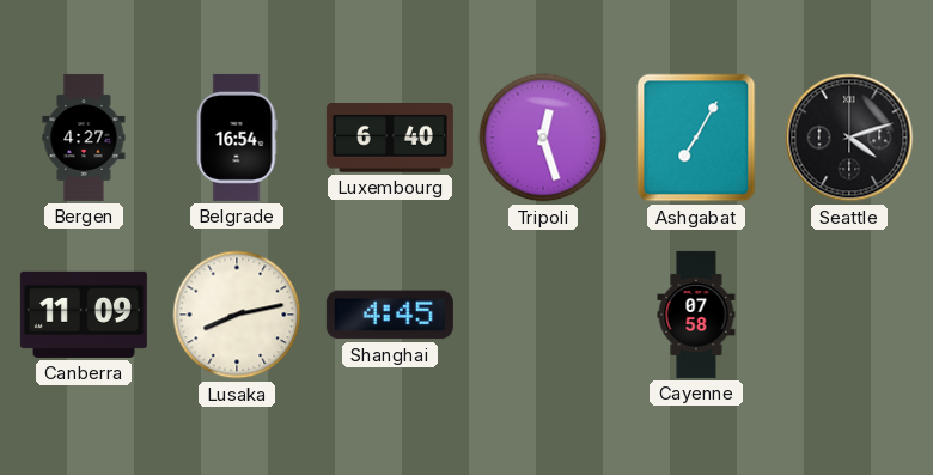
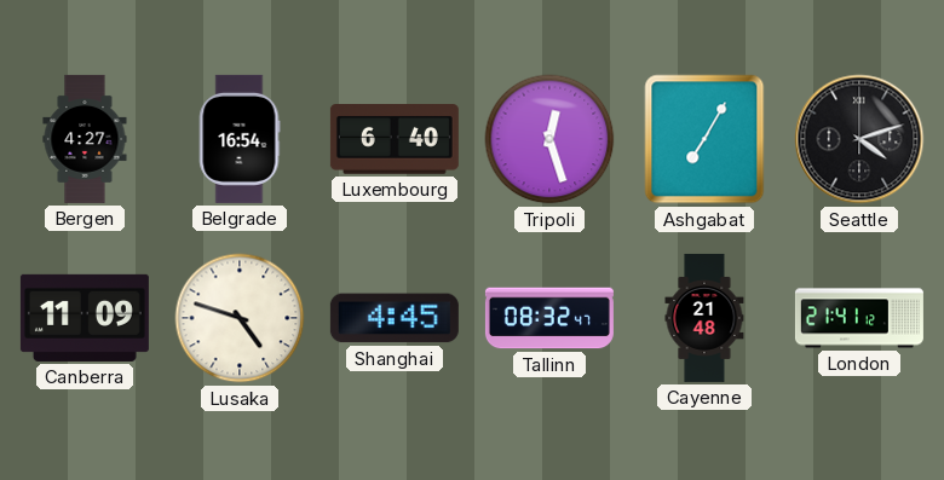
Lusaka: 8:13 -> 4:48 (240, 318)
Tallinn: none -> 08:32 (549, 318)
Cayenne: 07:58 -> 21:48 (704, 318)
London: none -> 21:41 (859, 318)
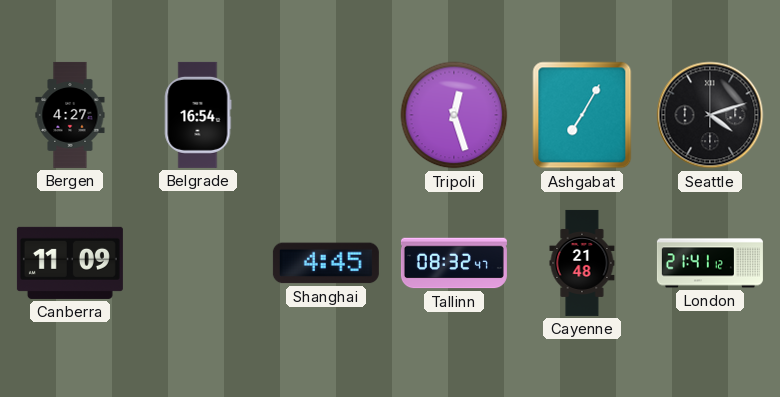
Luxembourg: 6:40 -> none (395, 140)
Lusaka: 4:48 -> none (240, 318)
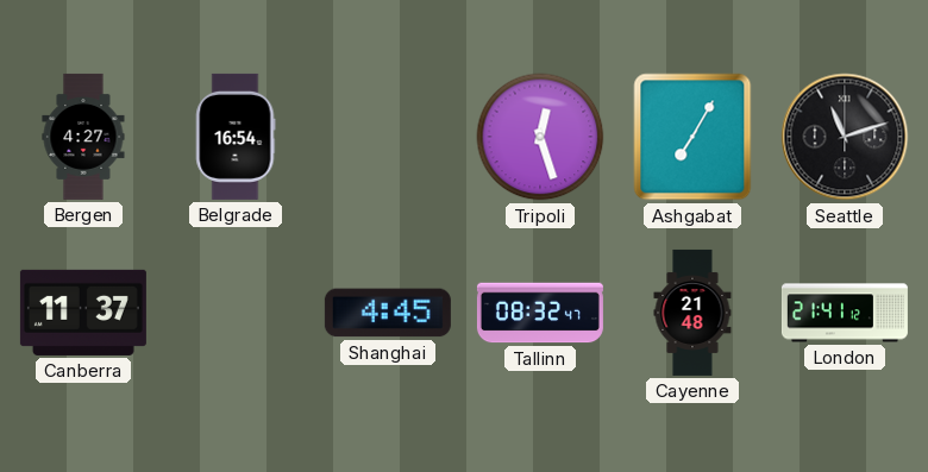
Seattle: 4:12 -> 11:12 (845, 137)
Canberra: 11:09 -> 11:37 (83, 313)
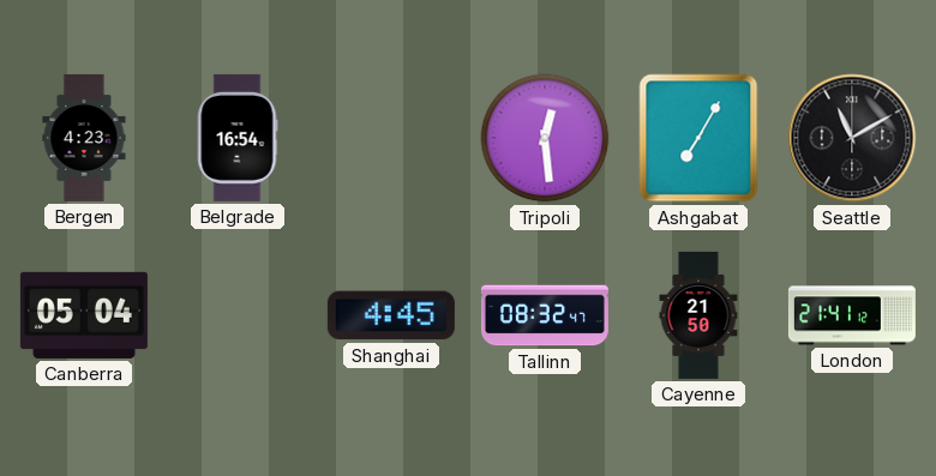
Bergen: 4:27 -> 4:23 (84, 138)
Tripoli: 12:27 -> 12:29 (545, 138)
Seattle: 11:12 -> 11:10 (852, 138)
Canberra: 11:37 -> 05:04 (84, 315)
Cayenne: 21:48 -> 21:50 (698, 315)
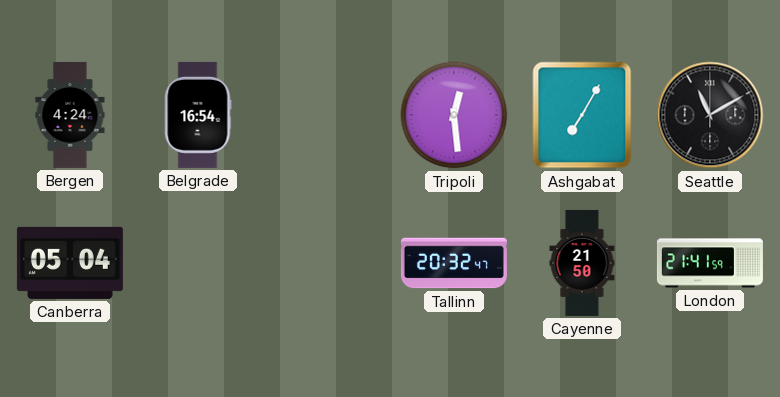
Bergen: 4:23 -> 4:24 (70, 115)
Shanghai: 4:45 -> none (391, 315)
Tallinn: 08:32 -> 20:32 (454, 263)
London: 21:41:12 -> 21:41:59 (710, 263)
